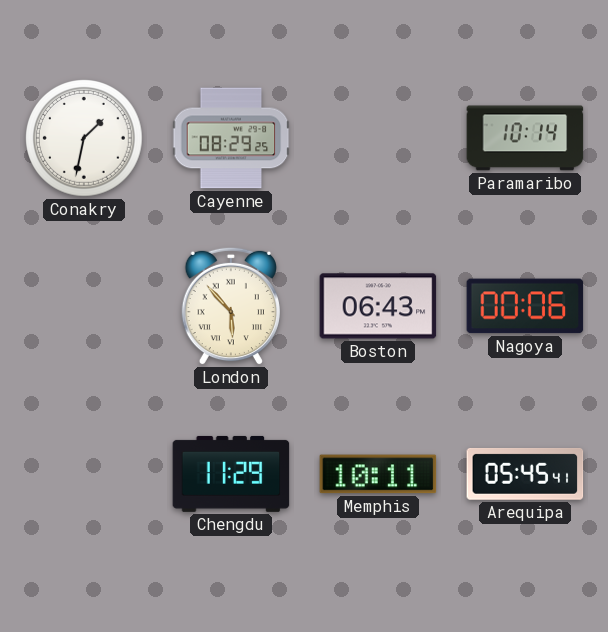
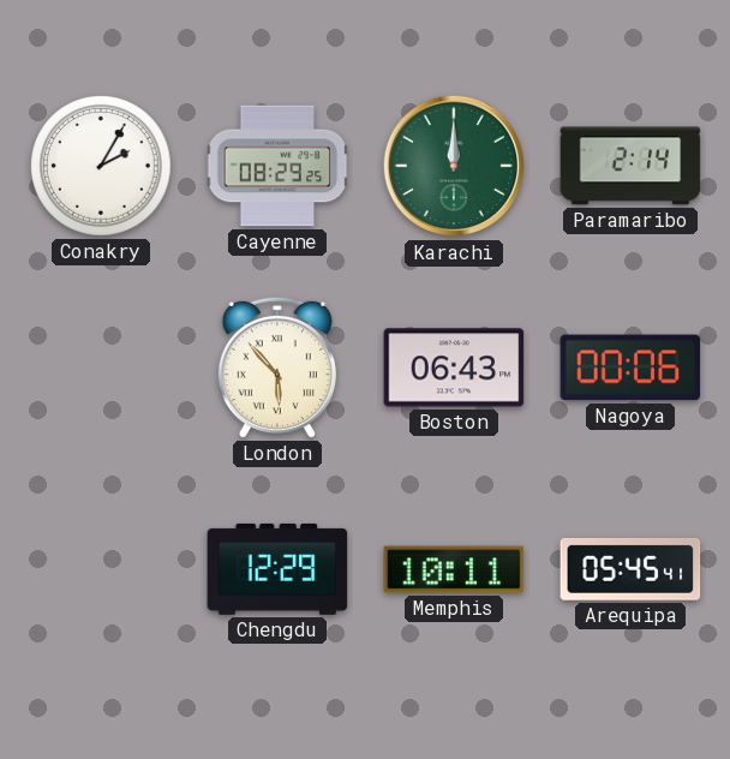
Conakry: 1:32 -> 2:05 (102, 167)
Karachi: none -> 12:00 (454, 166)
Paramaribo: 10:14 -> 2:14 (630, 166)
Chengdu: 11:29 -> 12:29 (277, 569)
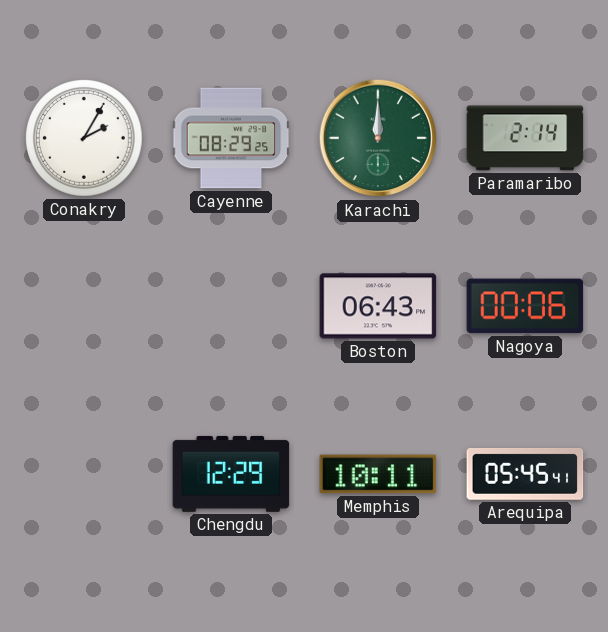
London: 5:53 -> none (277, 367)
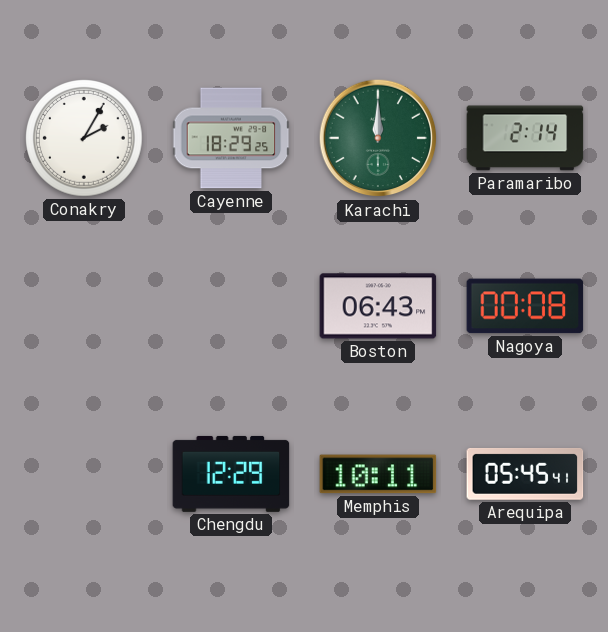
Cayenne: 08:29 -> 18:29 (231, 138)
Nagoya: 00:06 -> 00:08 (525, 306)
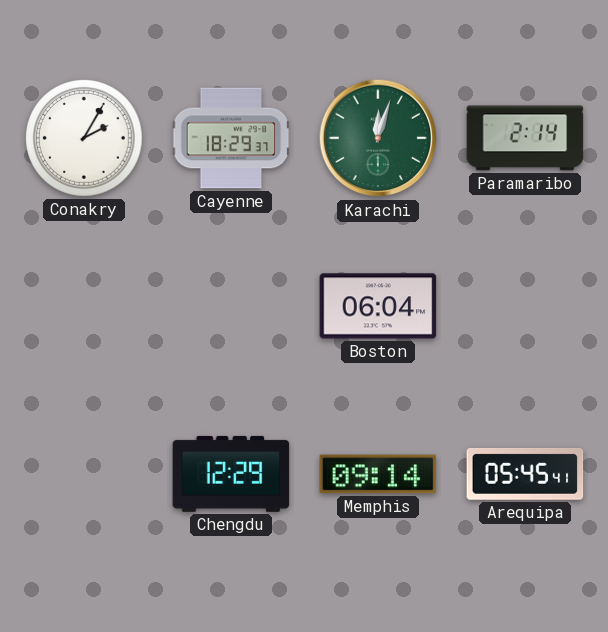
Cayenne: 18:29:25 -> 18:29:37 (231, 138)
Karachi: 12:00 -> 12:03 (378, 138)
Boston: 06:43 -> 06:04 (378, 306)
Nagoya: 00:08 -> none (525, 306)
Memphis: 10:11 -> 09:14 (378, 474)
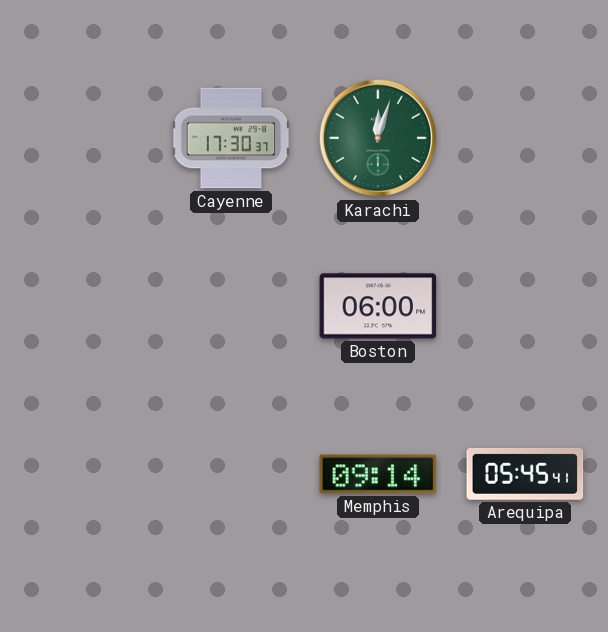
Conakry: 2:05 -> none (85, 139)
Cayenne: 18:29 -> 17:30 (231, 138)
Paramaribo: 2:14 -> none (525, 138)
Boston: 06:04 -> 06:00 (378, 306)
Chengdu: 12:29 -> none (231, 474)
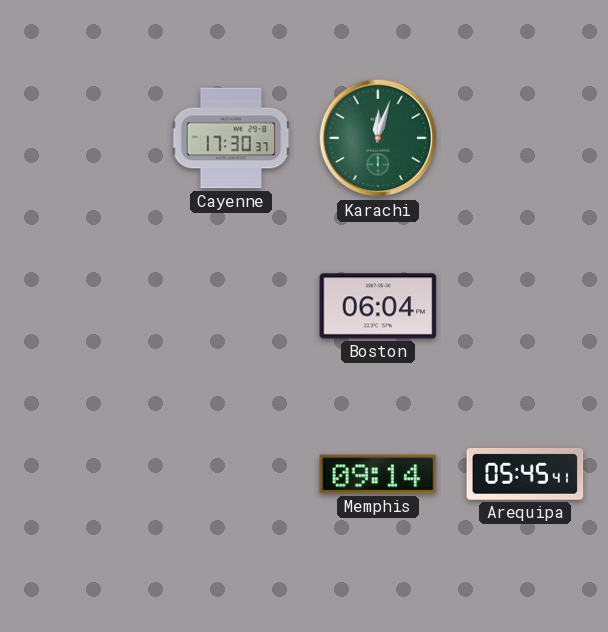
Boston: 06:00 -> 06:04 (378, 306)
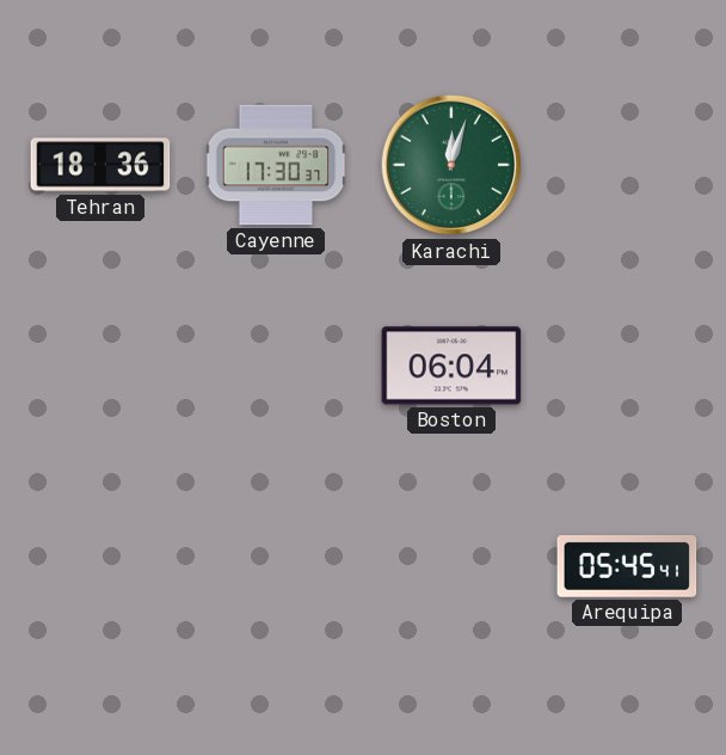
Tehran: none -> 18:36 (100, 165)
Memphis: 09:14 -> none (378, 474)
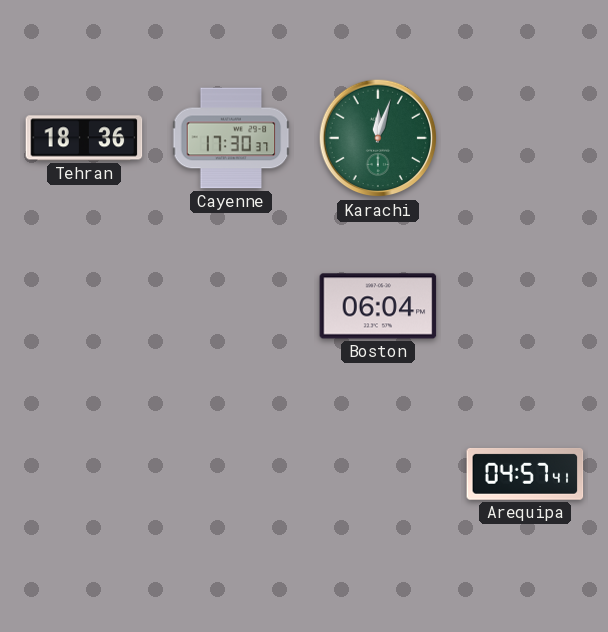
Arequipa: 05:45 -> 04:57 (525, 474)
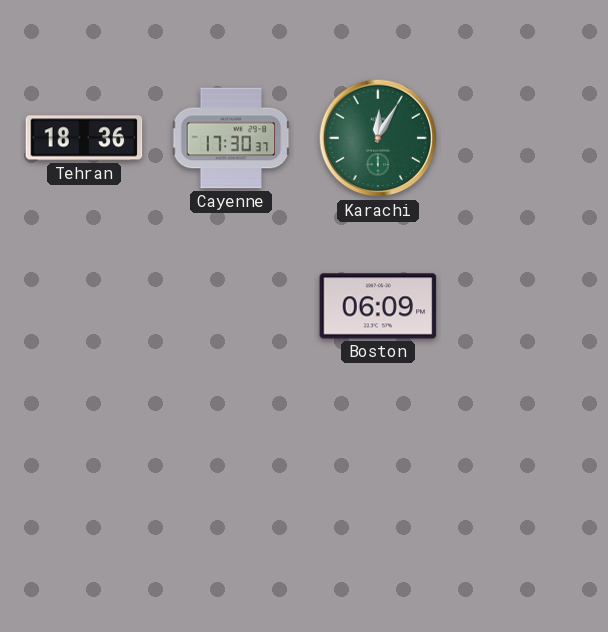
Karachi: 12:03 -> 12:05 (378, 138)
Boston: 06:04 -> 06:09 (378, 306)
Arequipa: 04:57 -> none (525, 474)
